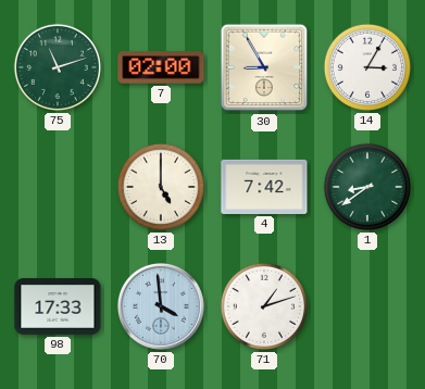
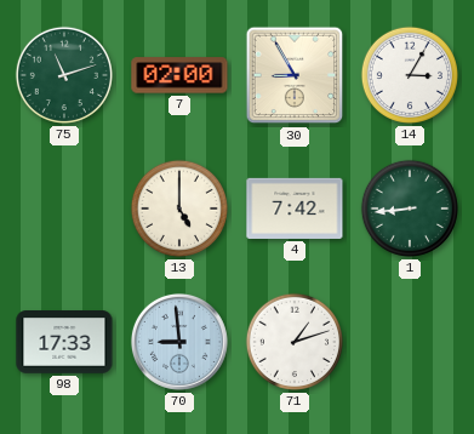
1: 8:39 -> 8:44 (410, 209)
70: 3:59 -> 8:59 (179, 342)
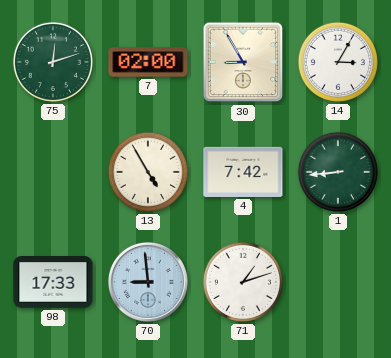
75: 11:12 -> 12:12 (53, 62)
13: 5:00 -> 4:55 (148, 172)
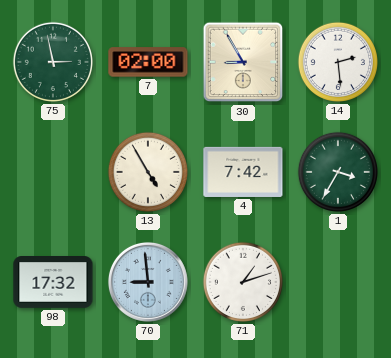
75: 12:12 -> 2:58 (53, 62)
14: 3:05 -> 2:29 (338, 62)
1: 8:44 -> 3:35 (338, 172)
98: 17:33 -> 17:32 (53, 283)
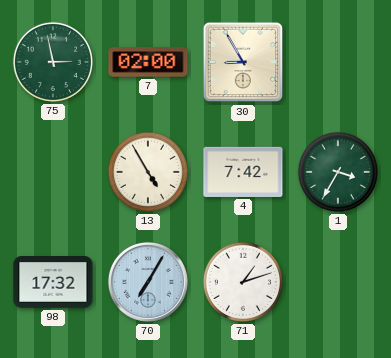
14: 2:29 -> none (338, 62)
70: 8:59 -> 7:05 (148, 282)
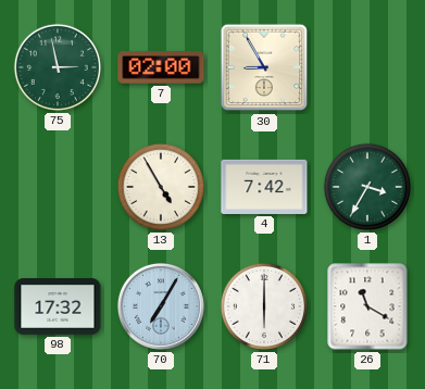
71: 1:12 -> 6:00 (264, 306)
26: none -> 11:20 (367, 306)
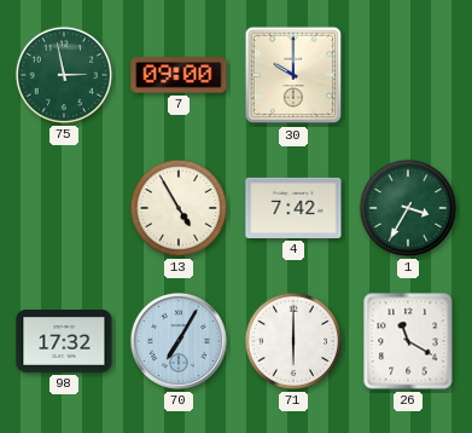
7: 02:00 -> 09:00 (179, 75)
30: 8:55 -> 10:00 (293, 75)
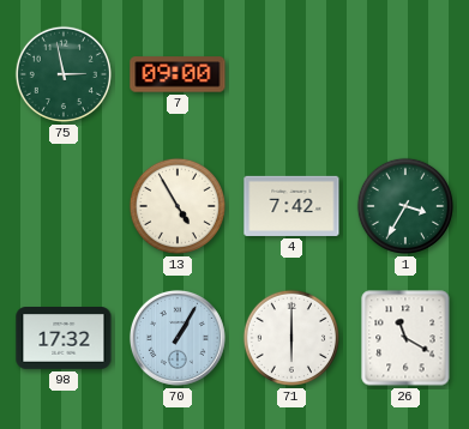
30: 10:00 -> none (293, 75)
70: 7:05 -> 1:05 (178, 338)
